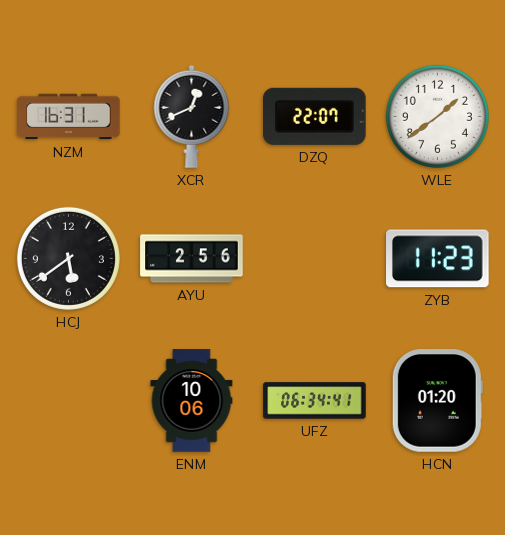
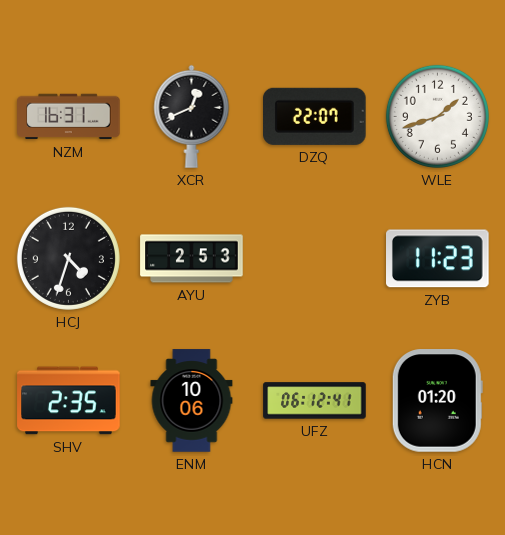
WLE: 1:39 -> 1:42 (437, 116)
HCJ: 5:39 -> 4:33 (68, 258)
AYU: 2:56 -> 2:53 (192, 259)
SHV: none -> 2:35 (69, 401)
UFZ: 06:34 -> 06:12 (315, 401)
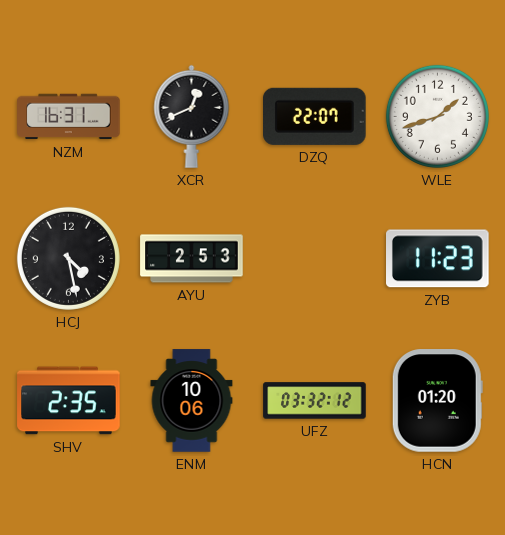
HCJ: 4:33 -> 4:28 (68, 258)
UFZ: 06:12 -> 03:32 (315, 401)
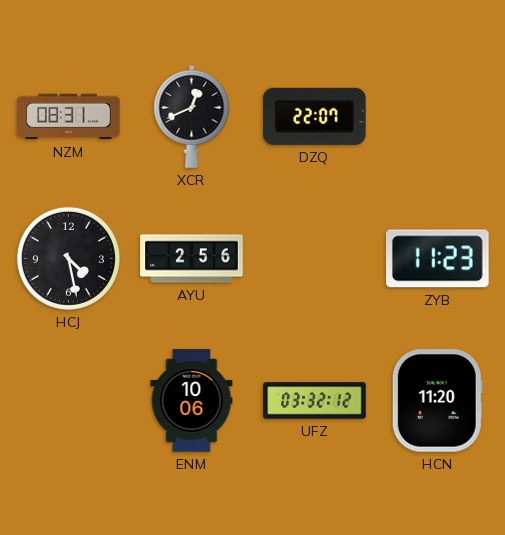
NZM: 16:31 -> 08:31 (69, 117)
WLE: 1:42 -> none (437, 116)
AYU: 2:53 -> 2:56 (192, 259)
SHV: 2:35 -> none (69, 401)
HCN: 01:20 -> 11:20 (437, 401)
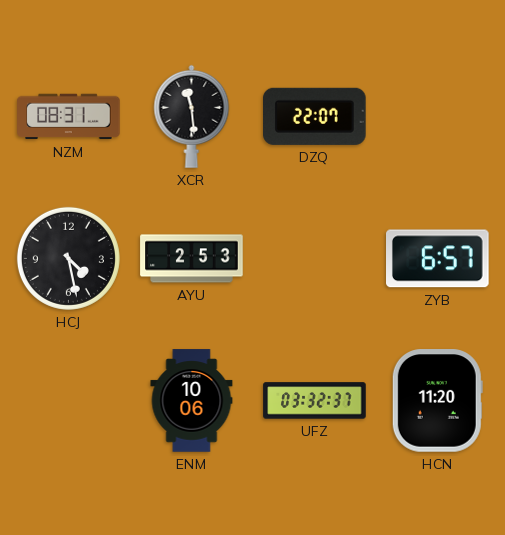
XCR: 12:41 -> 11:29 (192, 116)
AYU: 2:56 -> 2:53 (192, 259)
ZYB: 11:23 -> 6:57 (438, 259)
UFZ: 03:32:12 -> 03:32:37 (315, 401)
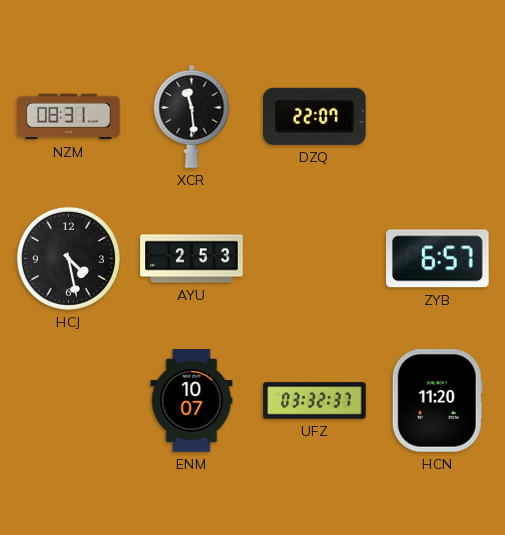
ENM: 10:06 -> 10:07 (192, 401)
